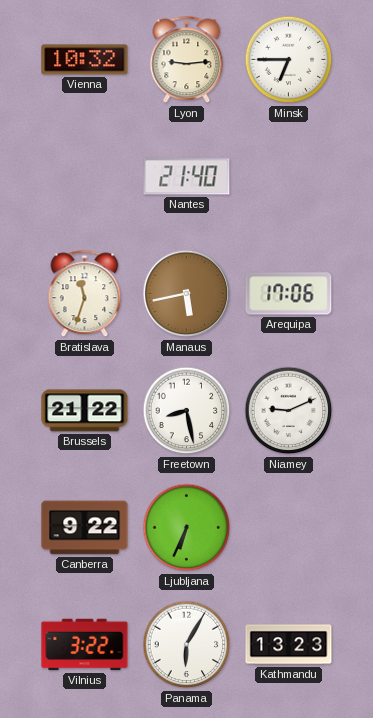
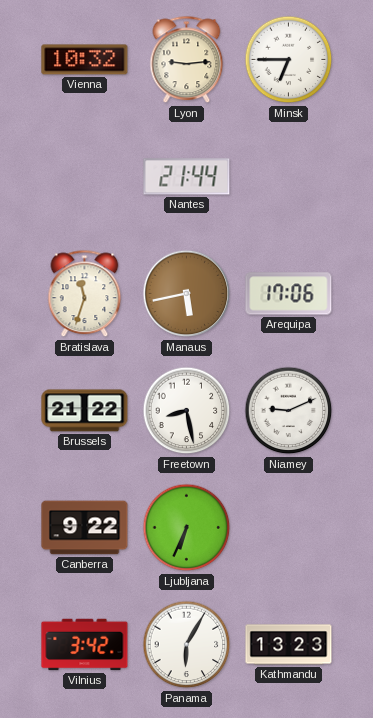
Nantes: 21:40 -> 21:44 (187, 177)
Vilnius: 3:22 -> 3:42 (85, 645)
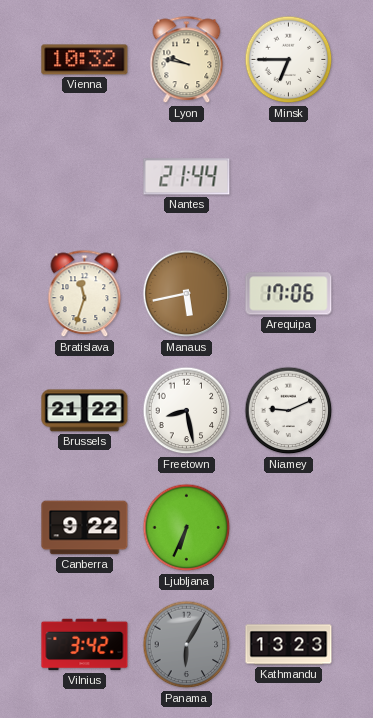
Lyon: 9:14 -> 9:47 (187, 60)
Panama dial: white -> grey (187, 645)
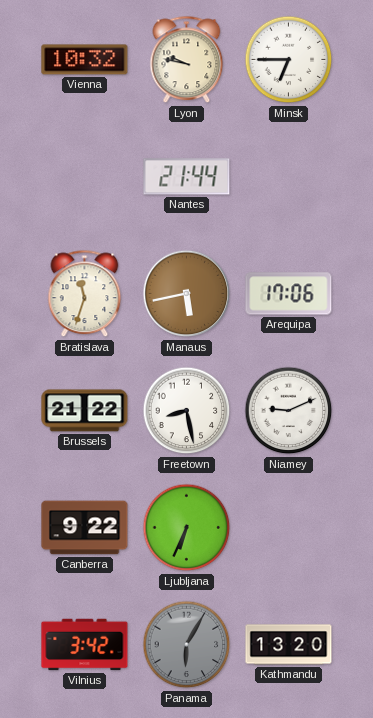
Kathmandu: 13:23 -> 13:20 (289, 645)
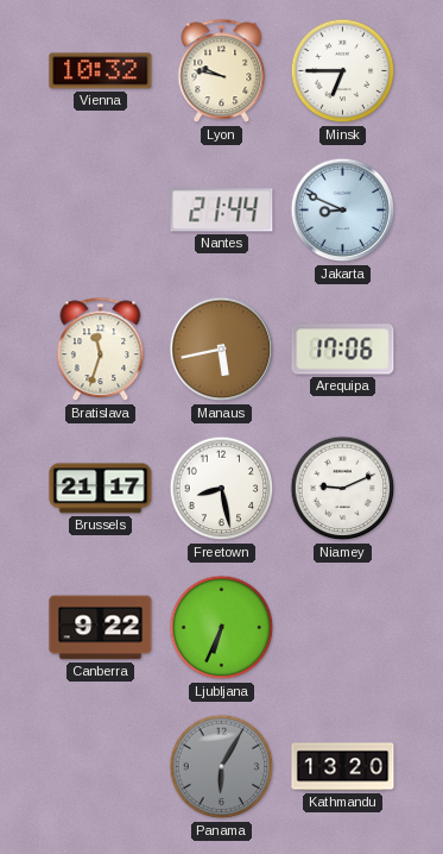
Jakarta: none -> 8:49 (343, 211)
Brussels: 21:22 -> 21:17 (101, 489)
Vilnius: 3:42 -> none (85, 645)
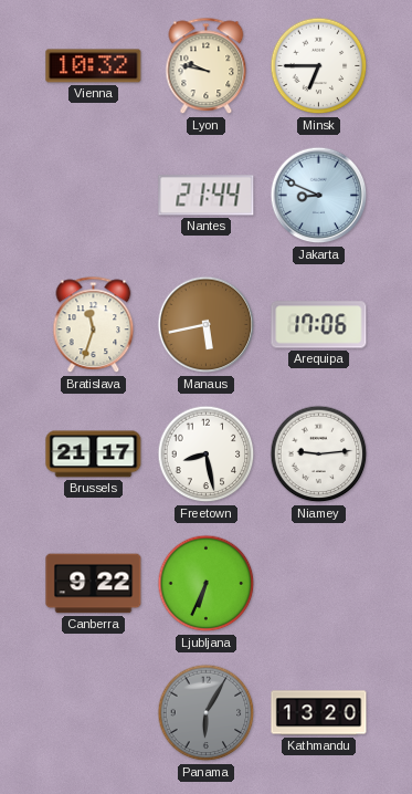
Niamey: 9:11 -> 9:14 (319, 455)
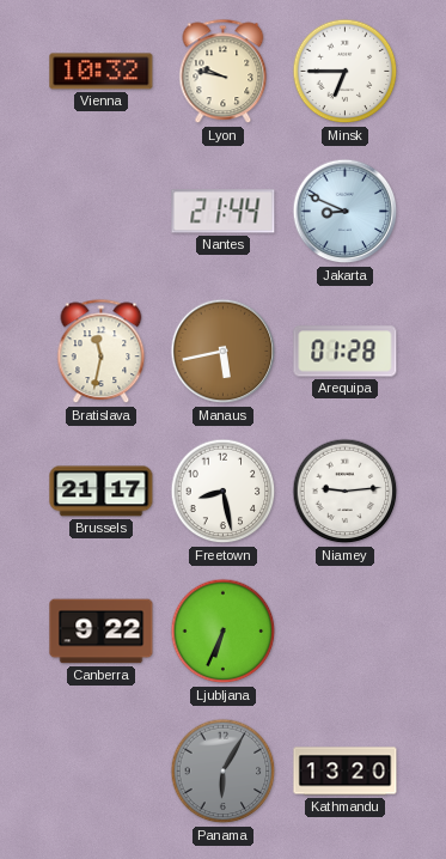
Bratislava: 11:33 -> 11:32 (102, 352)
Arequipa: 17:06 -> 01:28 (346, 352)
